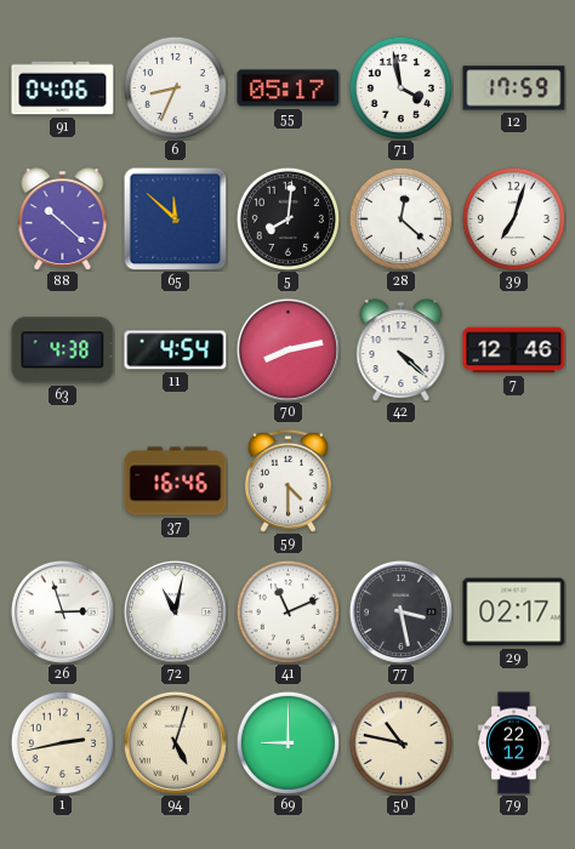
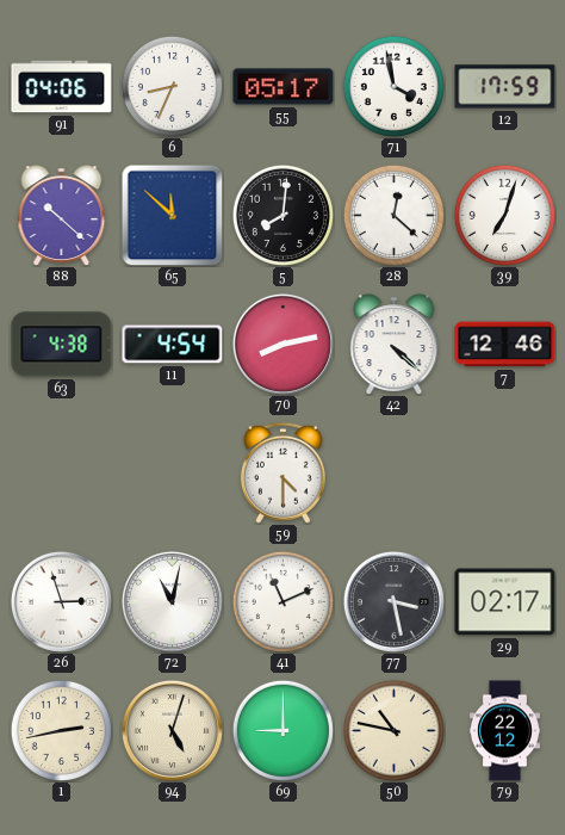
37: 16:46 -> none (176, 482)
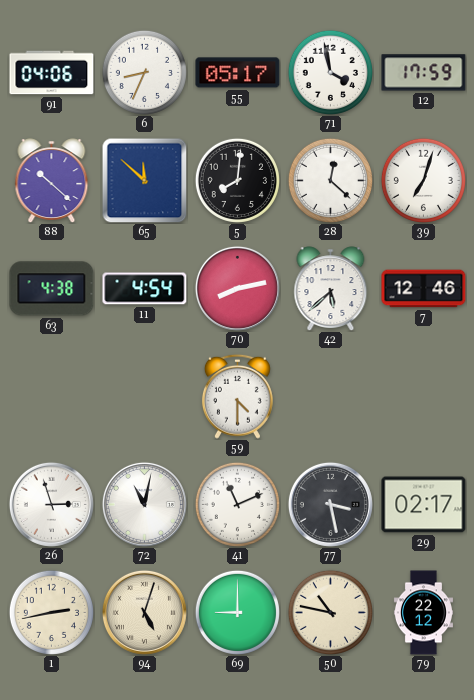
42: 4:22 -> 5:38 (331, 288)
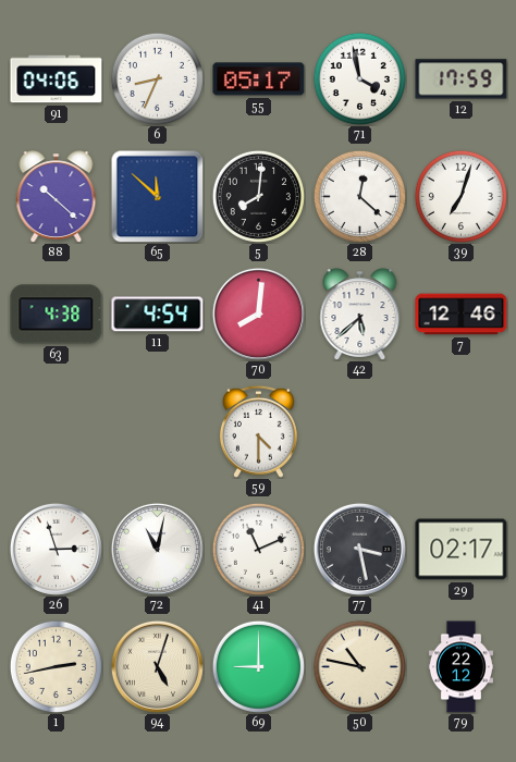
70: 8:13 -> 8:01 (258, 314)
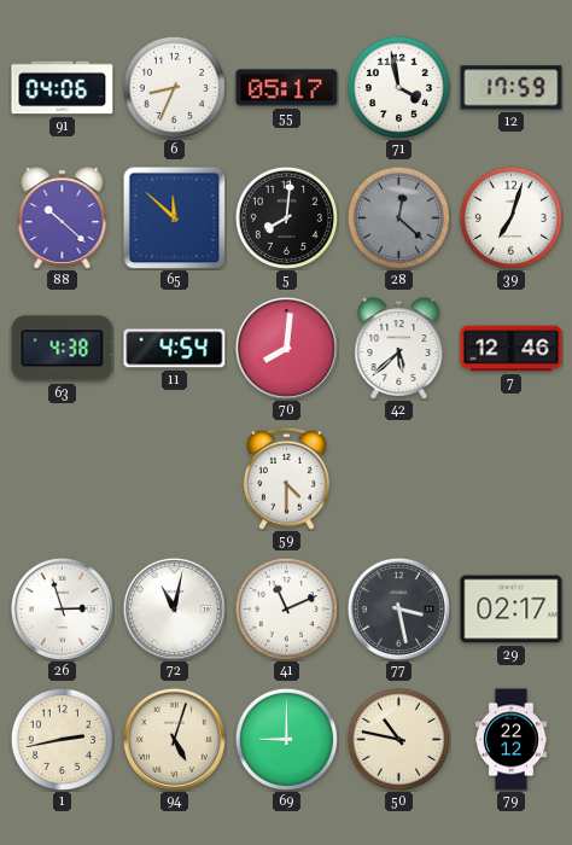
28 dial: white -> grey (398, 217)
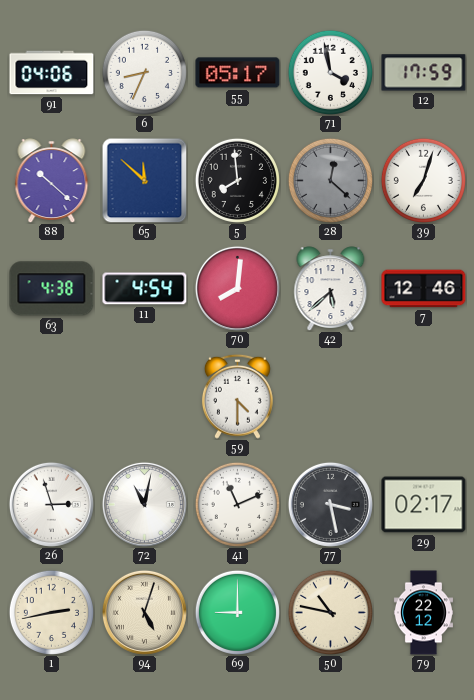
5: 8:01 -> 7:59 (237, 180)
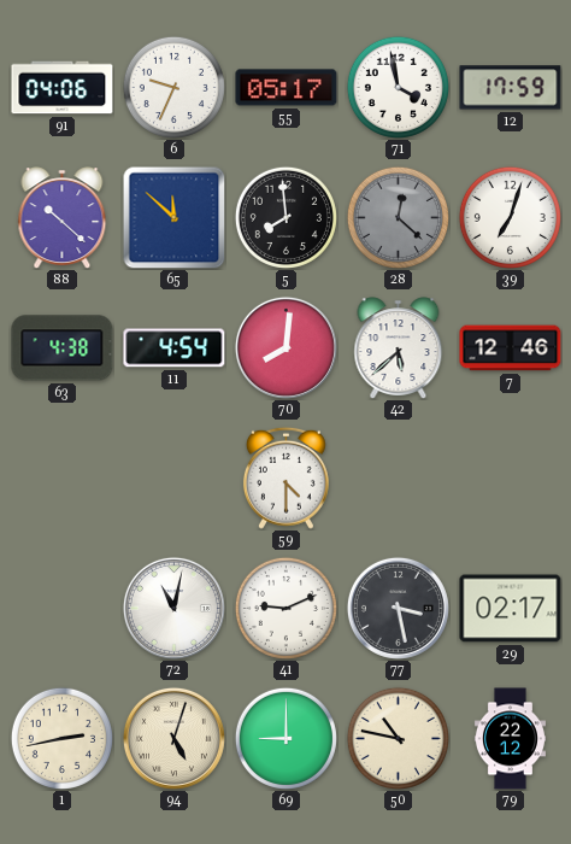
6: 8:34 -> 9:34 (173, 87)
26: 2:57 -> none (51, 504)
41: 11:11 -> 9:11 (285, 608)
